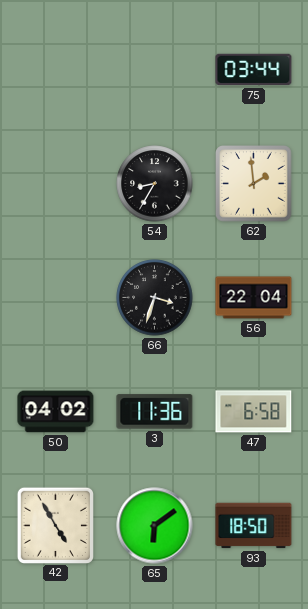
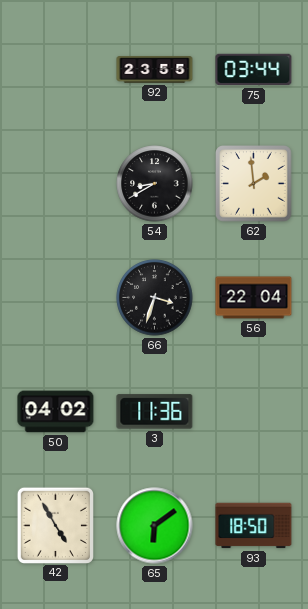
92: none -> 23:55 (155, 70)
54: 8:35 -> 8:40 (155, 184)
47: 6:58 -> none (254, 412)
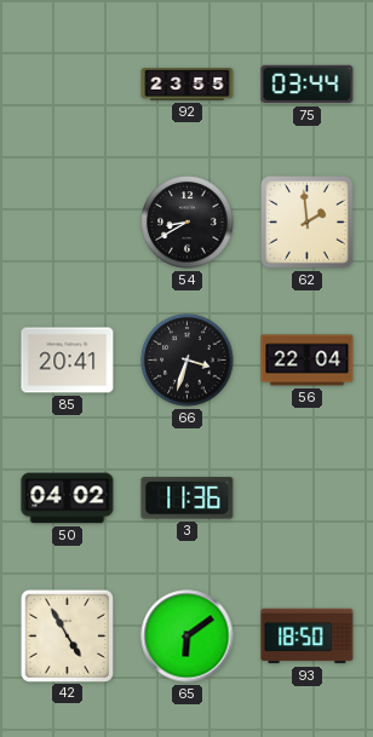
85: none -> 20:41 (68, 361)
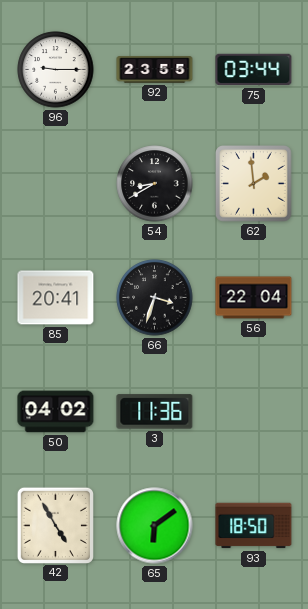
96: none -> 9:15 (56, 70)
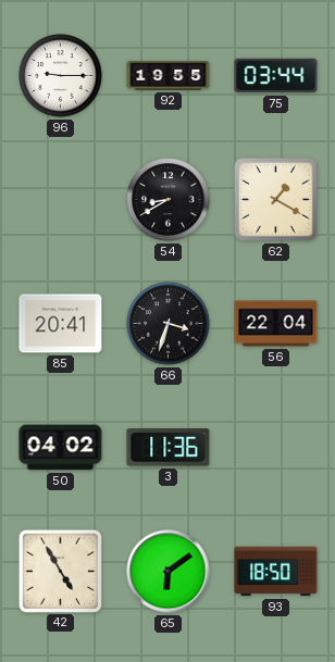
92: 23:55 -> 19:55 (169, 76)
62: 1:59 -> 1:20 (276, 200)
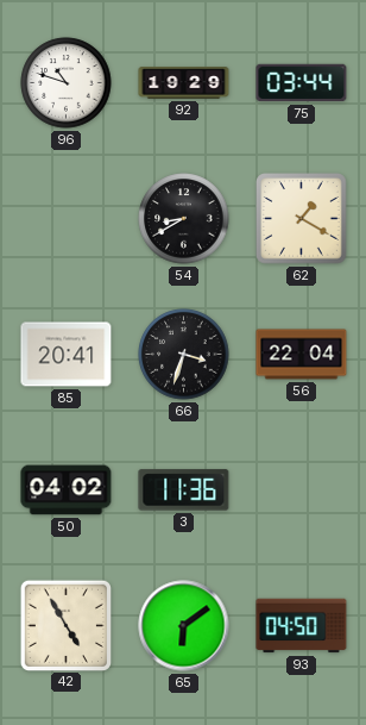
96: 9:15 -> 10:48 (67, 83)
92: 19:55 -> 19:29 (184, 83)
93: 18:50 -> 04:50 (302, 626)
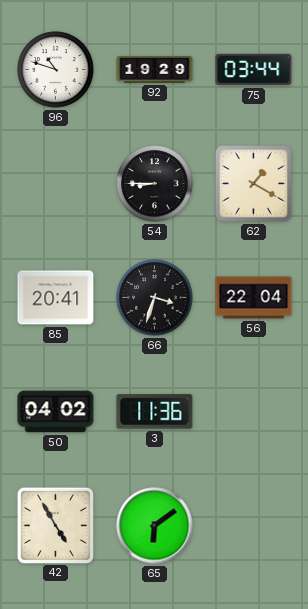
54: 8:40 -> 8:45 (155, 184)
93: 04:50 -> none (302, 626)
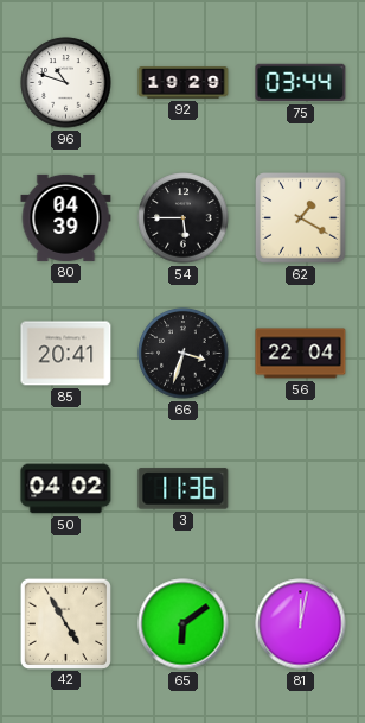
80: none -> 04:39 (66, 217)
54: 8:45 -> 5:45 (184, 218)
81: none -> 12:02 (301, 624)
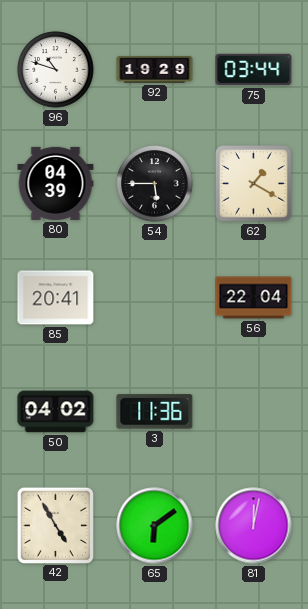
66: 3:33 -> none (184, 354)
